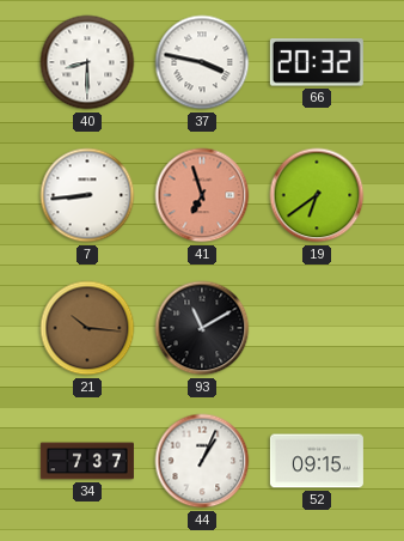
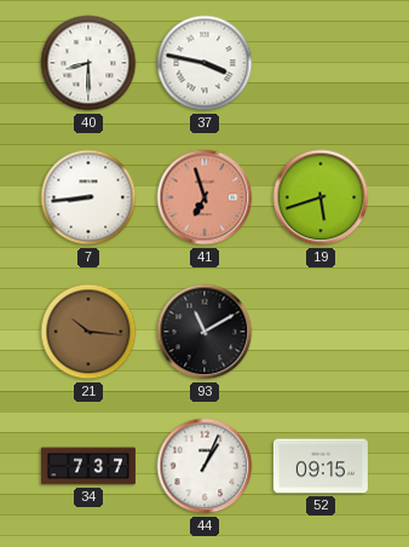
66: 20:32 -> none (317, 62)
19: 6:39 -> 5:42 (321, 197)
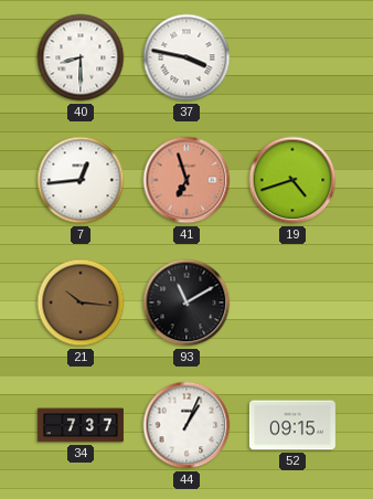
7: 8:44 -> 12:44 (81, 180)
19: 5:42 -> 4:42 (292, 180)
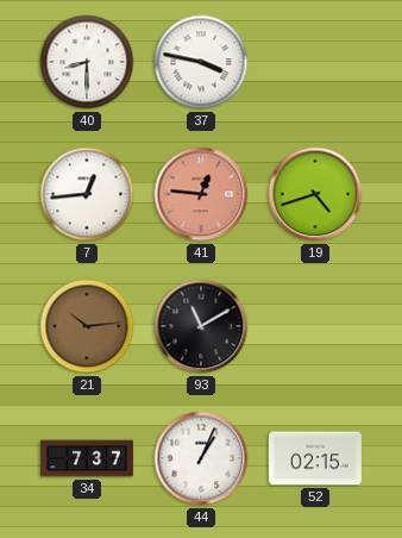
41: 6:57 -> 12:46 (201, 194)
21: 10:16 -> 10:14 (87, 326)
52: 09:15 -> 02:15 (315, 458)
